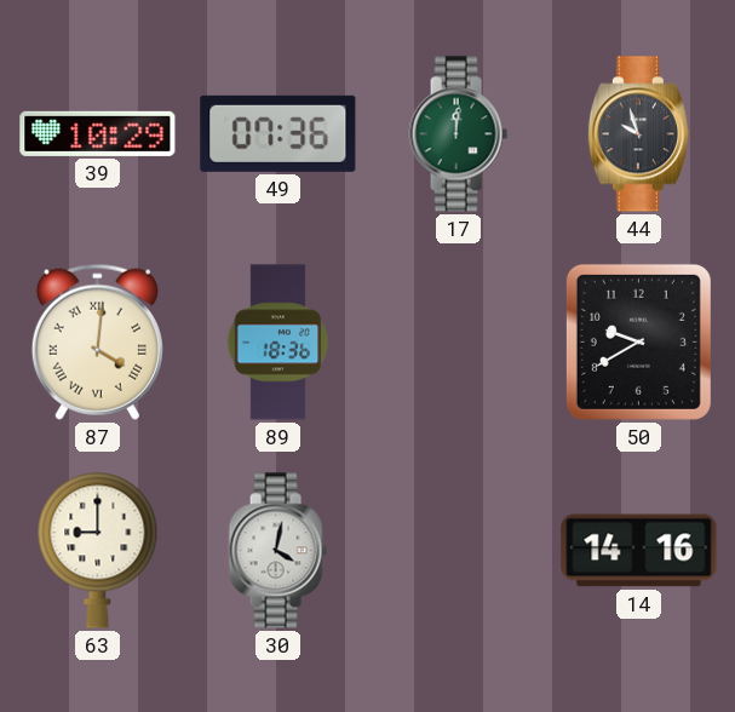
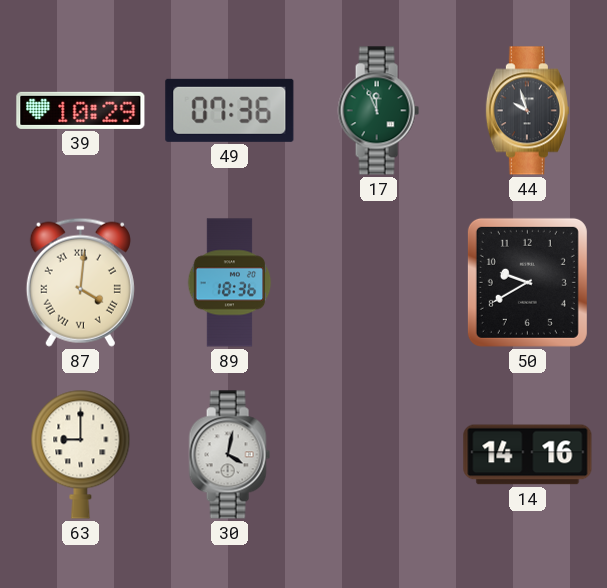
17: 12:01 -> 11:56 (378, 111)
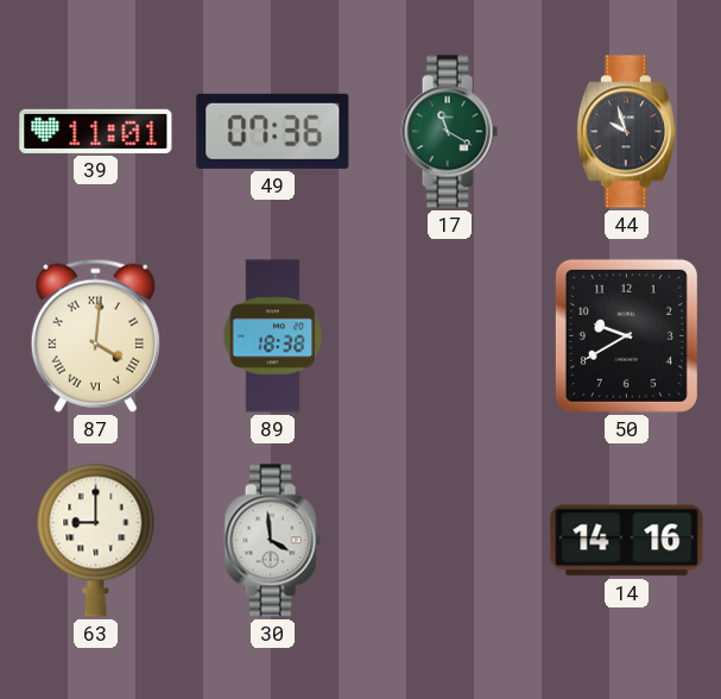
39: 10:29 -> 11:01 (96, 131)
17: 11:56 -> 11:20 (449, 132)
89: 18:36 -> 18:38 (273, 336)
30: 4:02 -> 3:59 (272, 541)
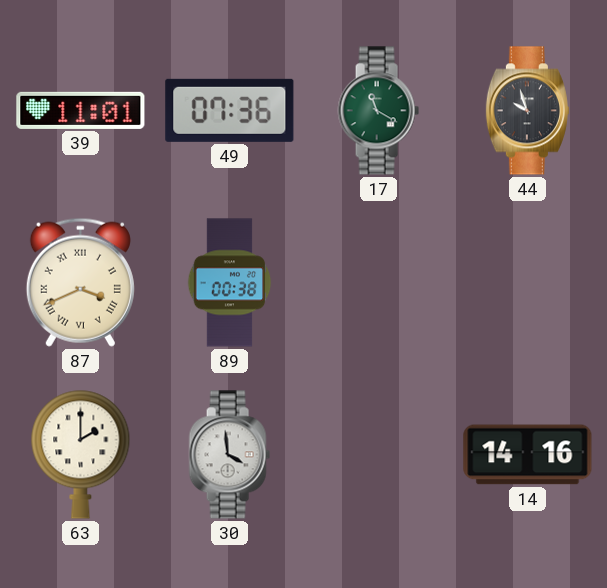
87: 4:01 -> 3:41 (80, 282)
89: 18:38 -> 00:38 (230, 283)
50: 9:40 -> none (626, 335)
63: 9:00 -> 2:00 (81, 454)
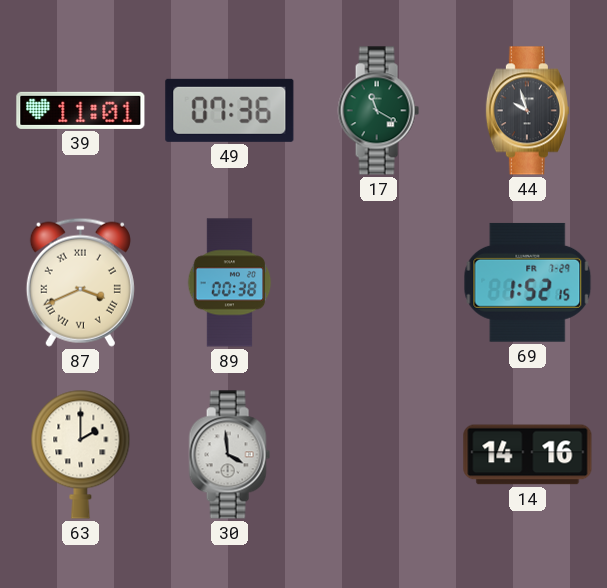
69: none -> 1:52 (528, 282)
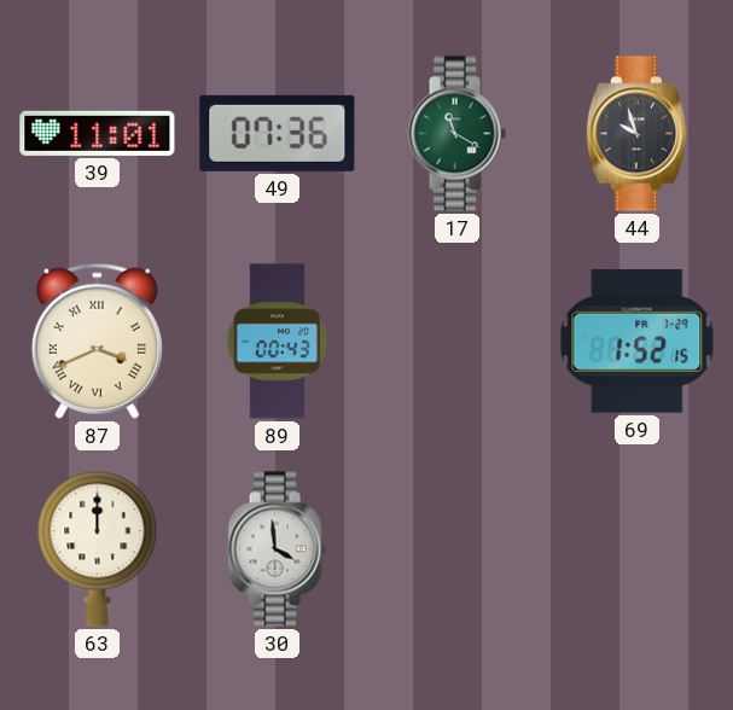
89: 00:38 -> 00:43 (278, 342)
63: 2:00 -> 12:00 (98, 548)
14: 14:16 -> none (528, 455)
